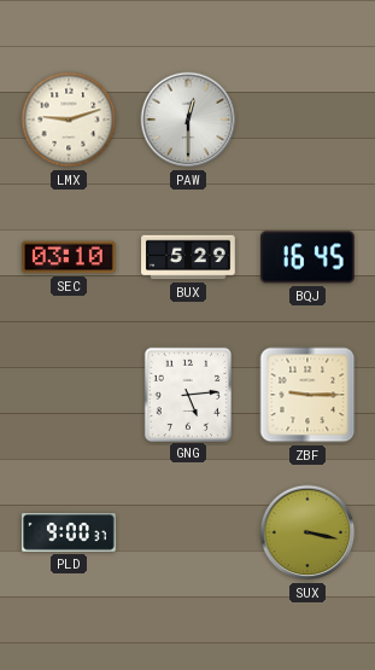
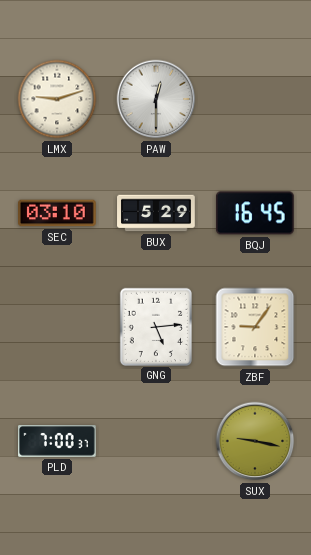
ZBF: 9:15 -> 9:06 (255, 327)
PLD: 9:00 -> 7:00 (57, 442)
SUX: 3:17 -> 9:17 (255, 441)
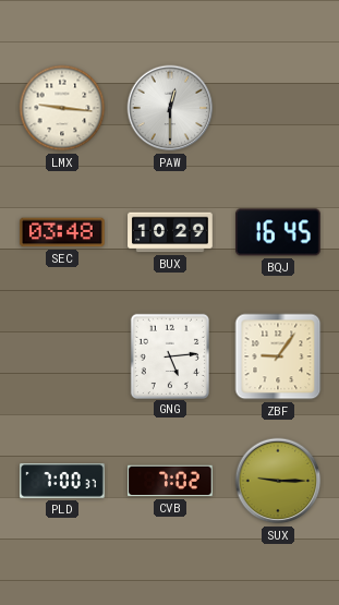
LMX: 9:12 -> 9:16 (62, 108)
SEC: 03:10 -> 03:48 (62, 232)
BUX: 5:29 -> 10:29 (170, 232)
CVB: none -> 7:02 (171, 481)
SUX: 9:17 -> 9:15 (278, 481)
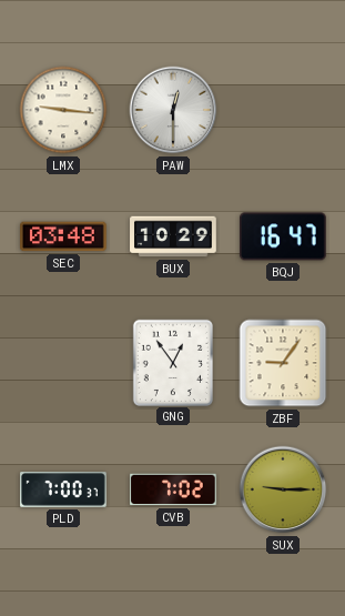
BQJ: 16:45 -> 16:47 (284, 236)
GNG: 5:14 -> 12:54 (173, 362)
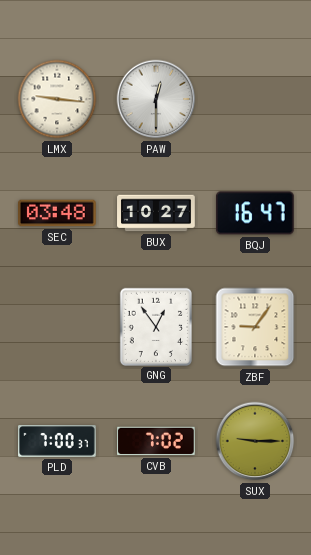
BUX: 10:29 -> 10:27 (156, 213)
